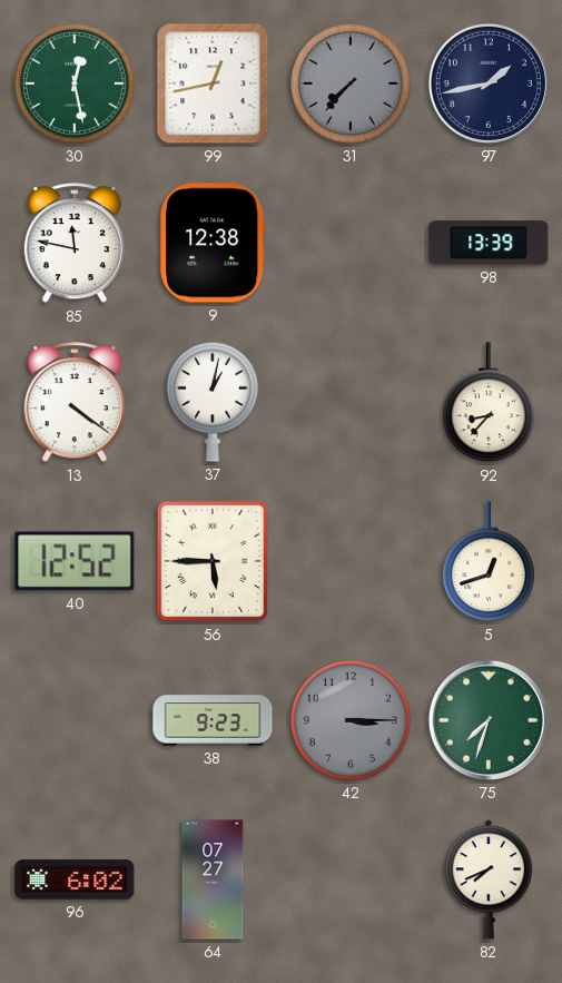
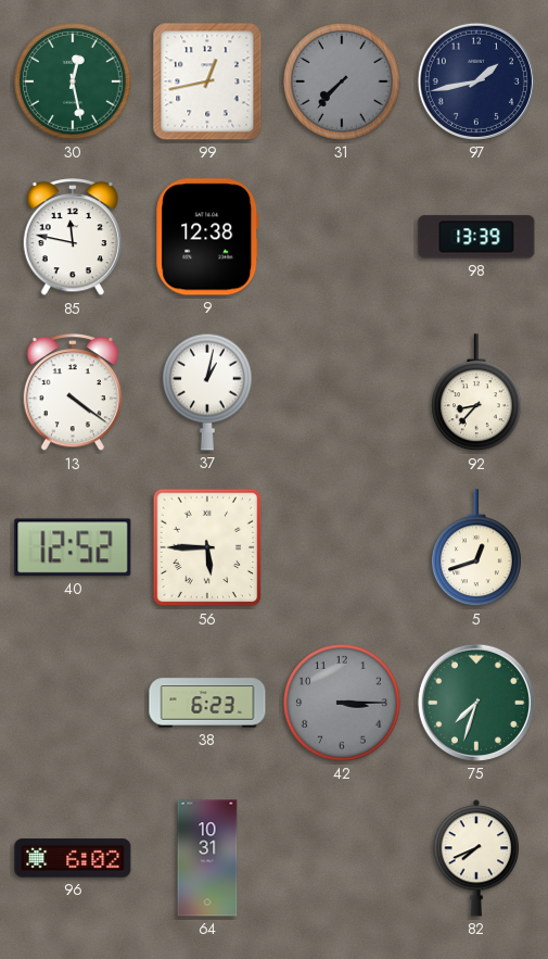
38: 9:23 -> 6:23 (207, 703)
64: 07:27 -> 10:31 (207, 858)
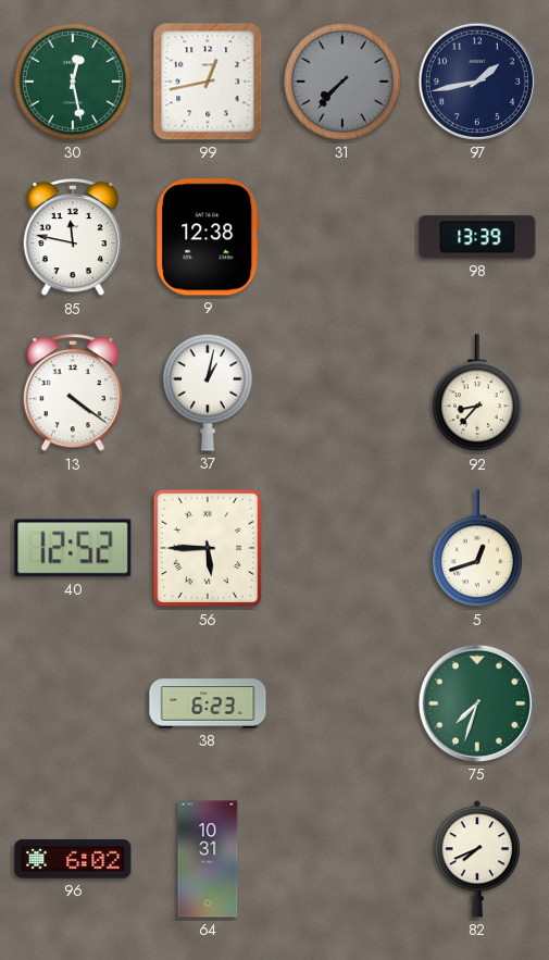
42: 3:15 -> none (343, 704)
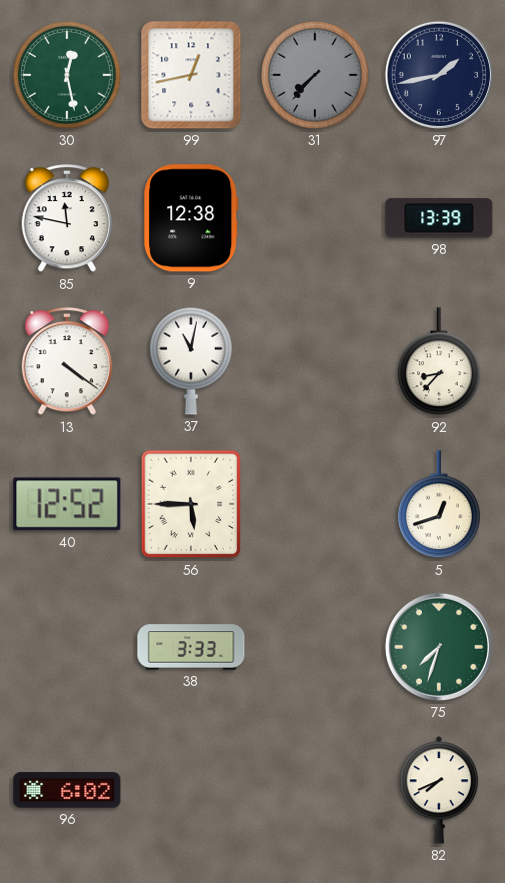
37: 1:02 -> 11:02 (191, 361)
38: 6:23 -> 3:33 (191, 647)
64: 10:31 -> none (208, 859)
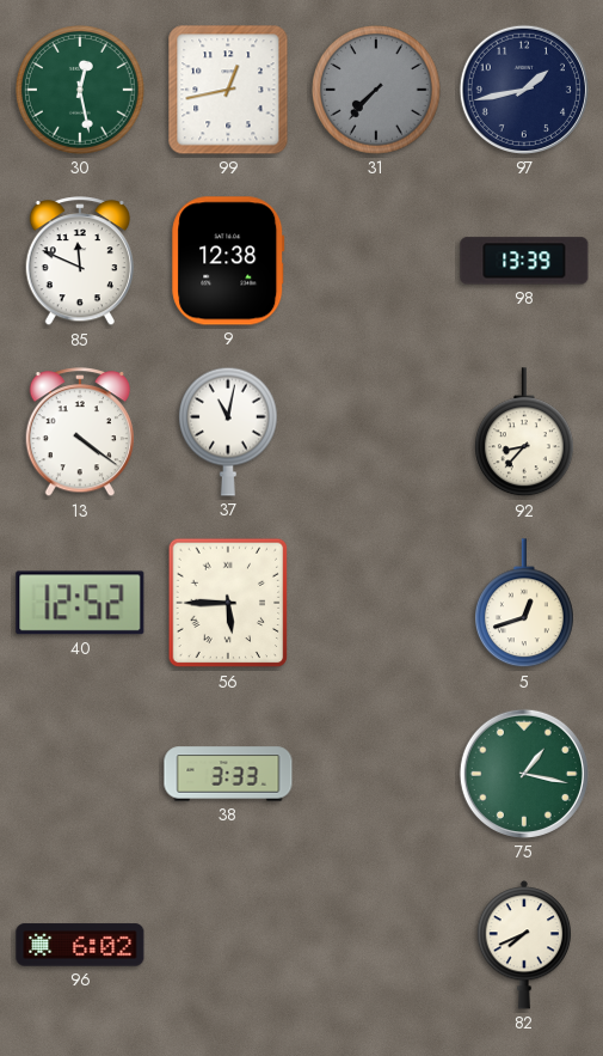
85: 11:47 -> 11:49 (79, 262)
75: 7:33 -> 1:17 (524, 774)
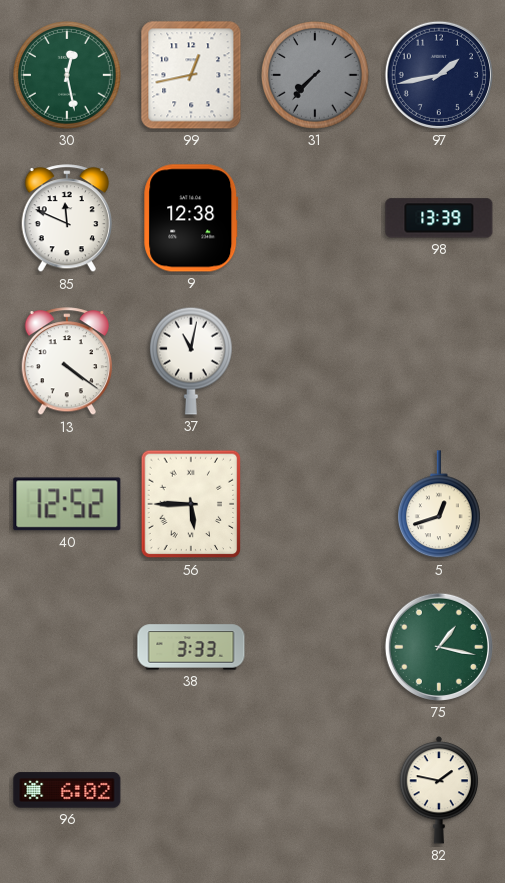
92: 8:37 -> none (524, 433)
82: 7:41 -> 1:47 (439, 790)
